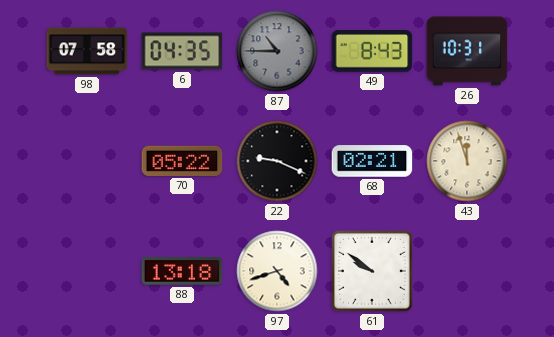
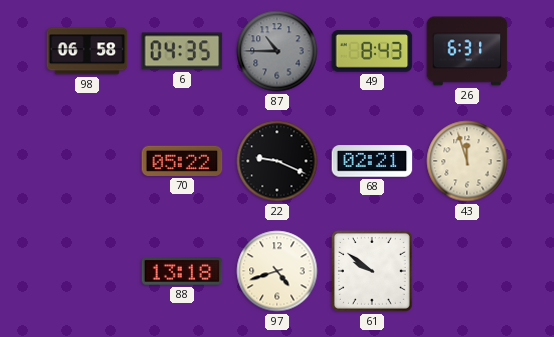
98: 07:58 -> 06:58 (87, 51)
26: 10:31 -> 6:31 (467, 51)
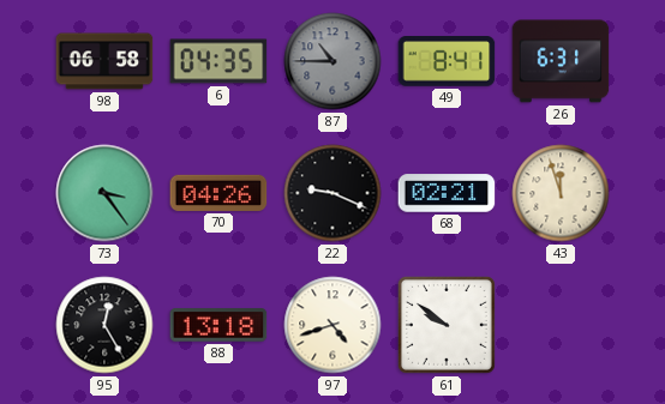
49: 8:43 -> 8:41 (447, 62)
73: none -> 3:24 (104, 193)
70: 05:22 -> 04:26 (218, 193)
95: none -> 12:25 (104, 325)
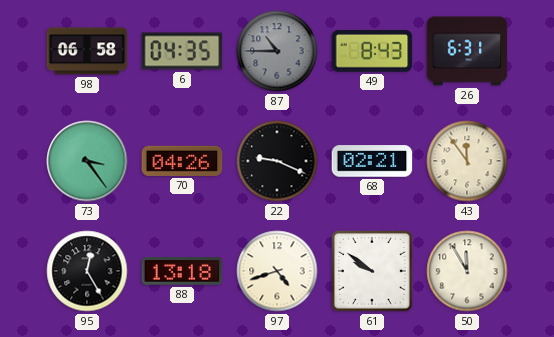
49: 8:41 -> 8:43 (372, 52)
43: 11:57 -> 11:54 (467, 161)
50: none -> 11:55 (467, 271)
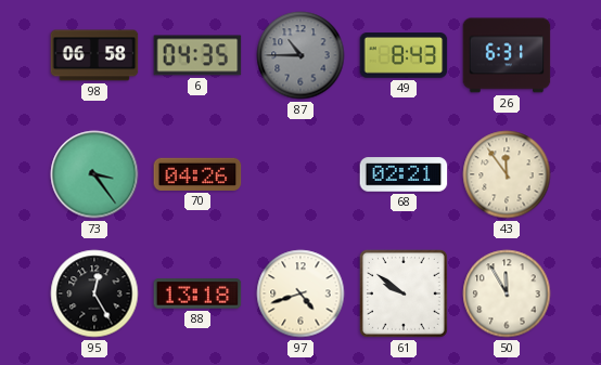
22: 9:19 -> none (277, 161)
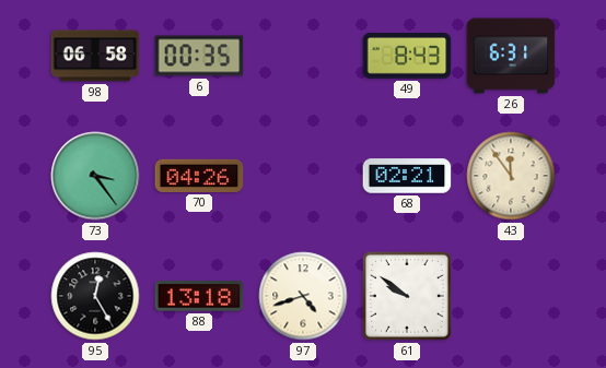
6: 04:35 -> 00:35 (199, 56)
87: 10:45 -> none (300, 55)
50: 11:55 -> none (507, 294)
